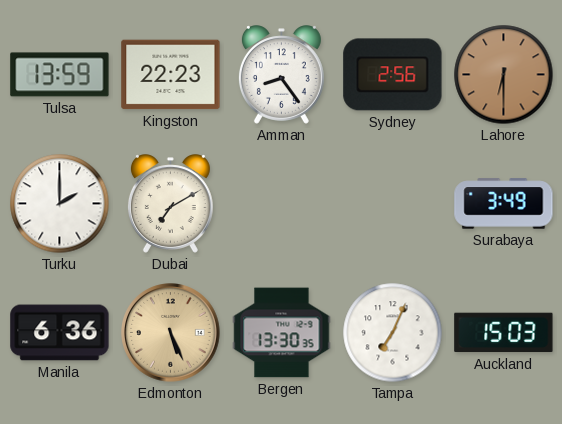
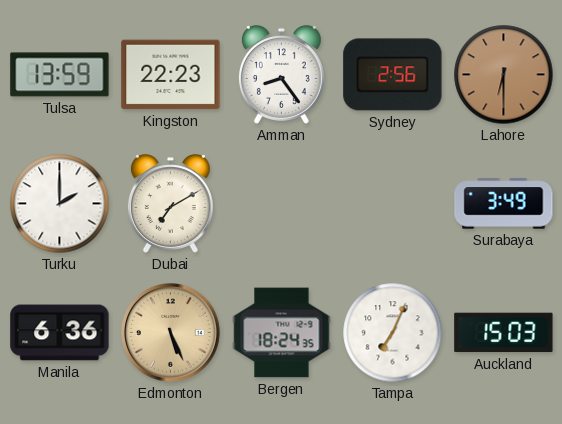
Bergen: 13:30 -> 18:24 (282, 333)
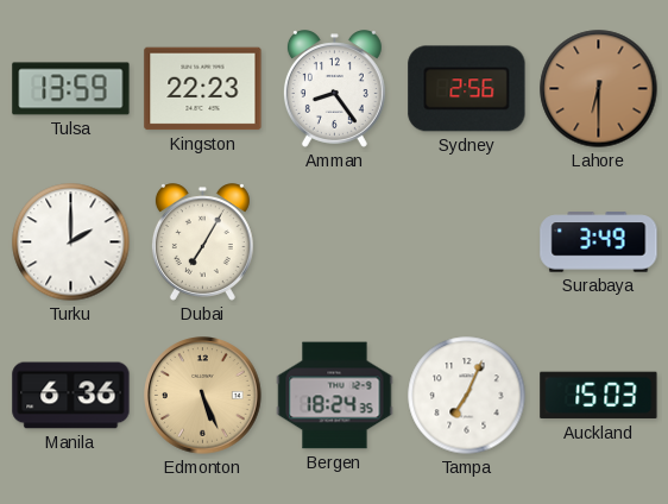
Dubai: 7:10 -> 7:05 (202, 242)
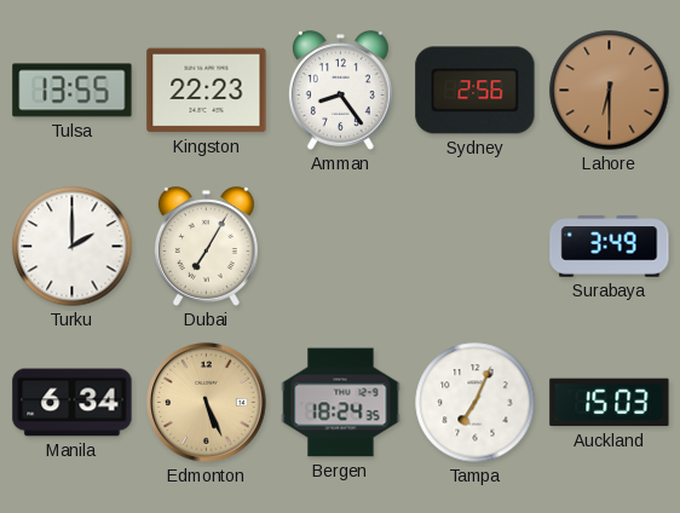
Tulsa: 13:59 -> 13:55 (73, 91)
Manila: 6:36 -> 6:34 (73, 403)
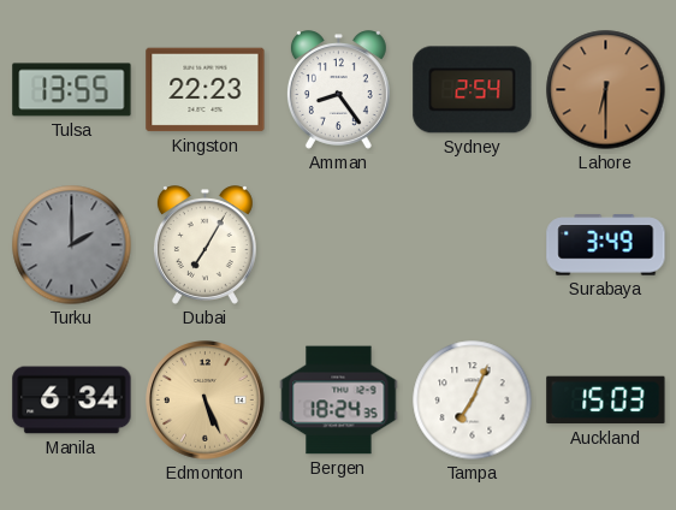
Sydney: 2:56 -> 2:54 (473, 90)
Turku dial: white -> grey (72, 245)
